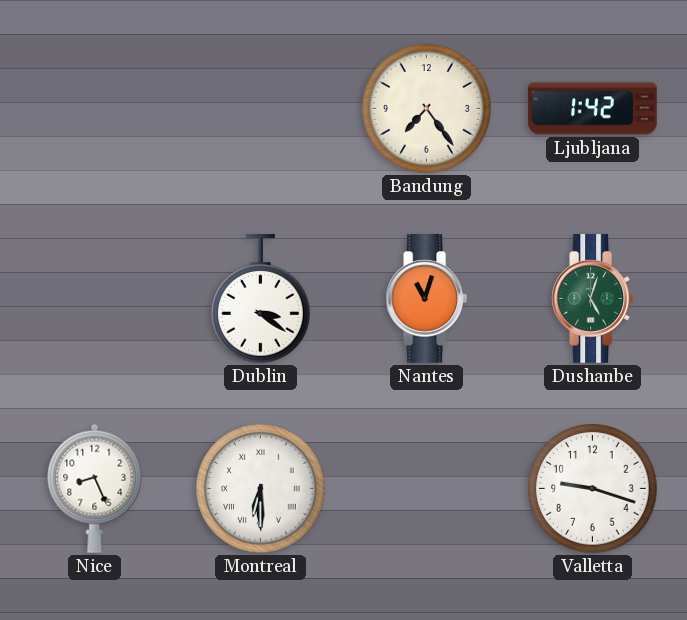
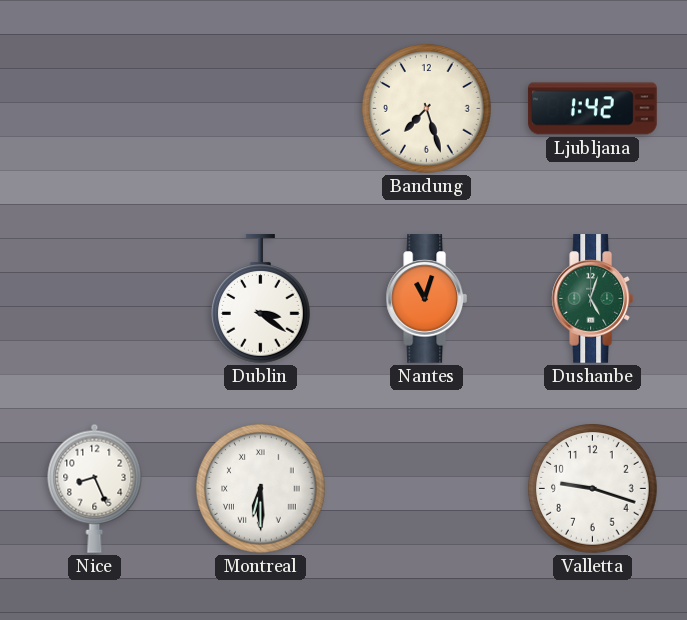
Bandung: 7:24 -> 7:27 (427, 109)
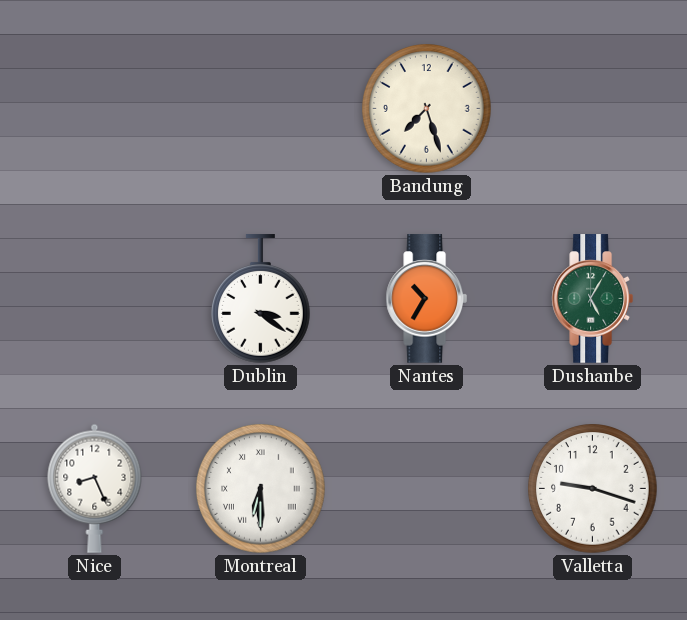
Ljubljana: 1:42 -> none (593, 109)
Nantes: 11:03 -> 10:35 (426, 299)
Dushanbe: 5:03 -> 5:05 (592, 299)
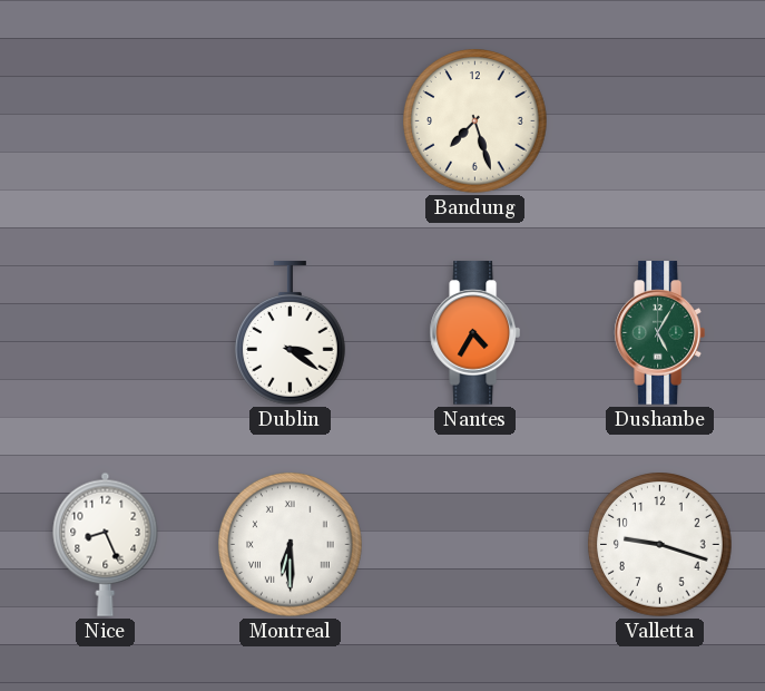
Nantes: 10:35 -> 4:35 (474, 333)
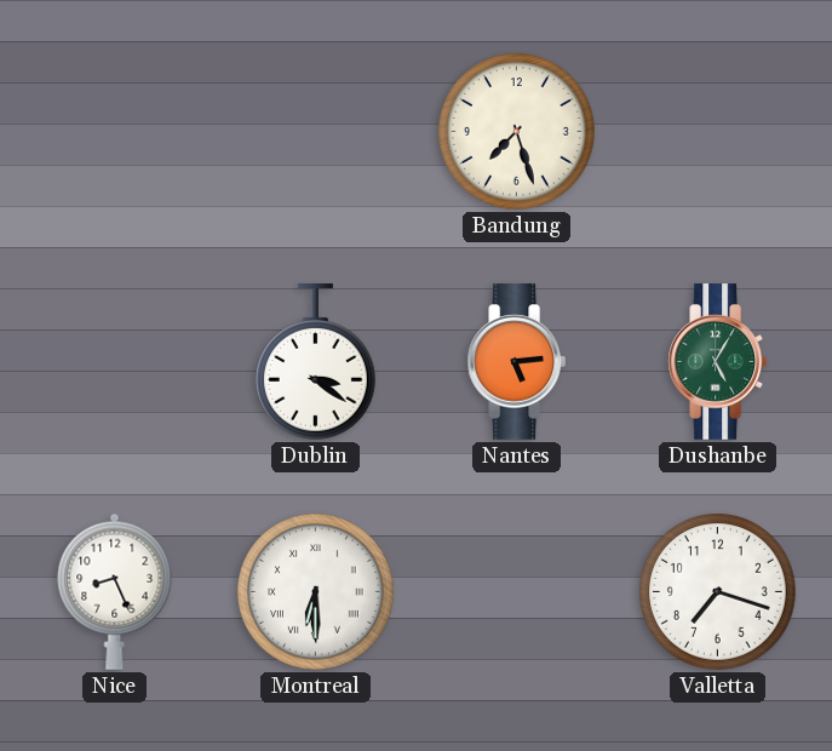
Nantes: 4:35 -> 5:14 (516, 362)
Valletta: 9:18 -> 7:18 (718, 592)
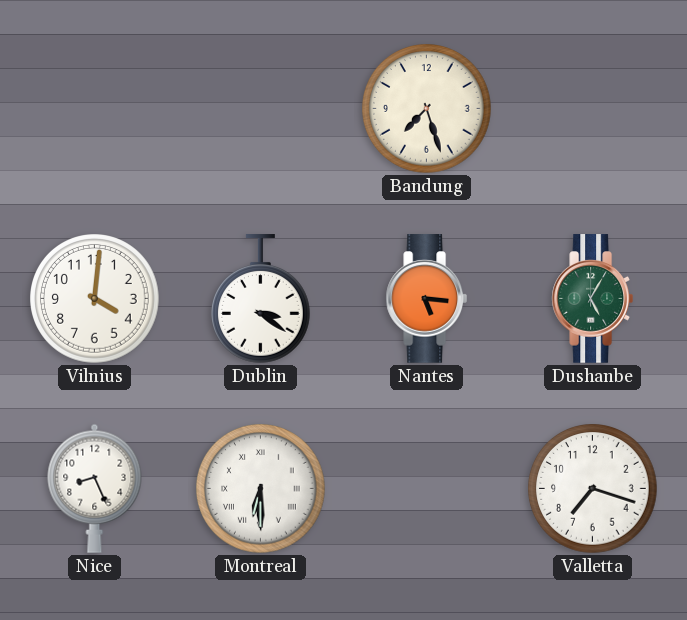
Vilnius: none -> 4:01 (95, 299)
Nantes: 5:14 -> 5:16 (426, 299)
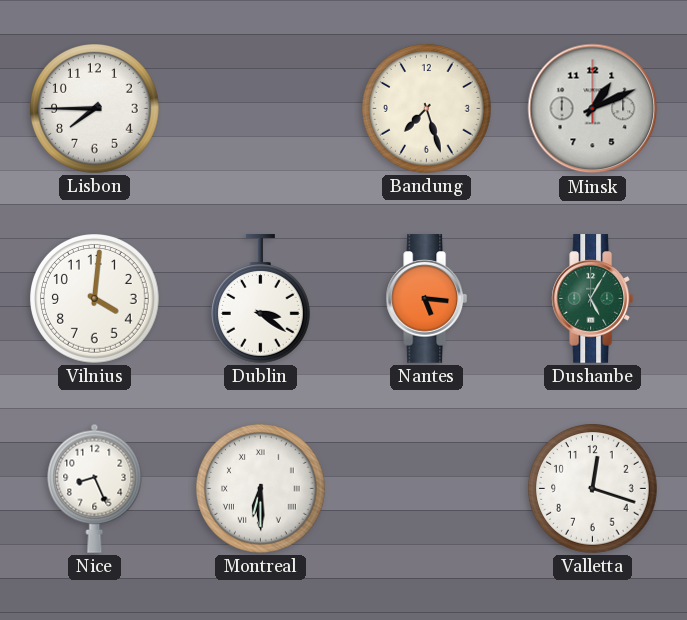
Lisbon: none -> 7:45 (95, 109)
Minsk: none -> 1:11 (593, 109)
Valletta: 7:18 -> 12:18 (593, 489)
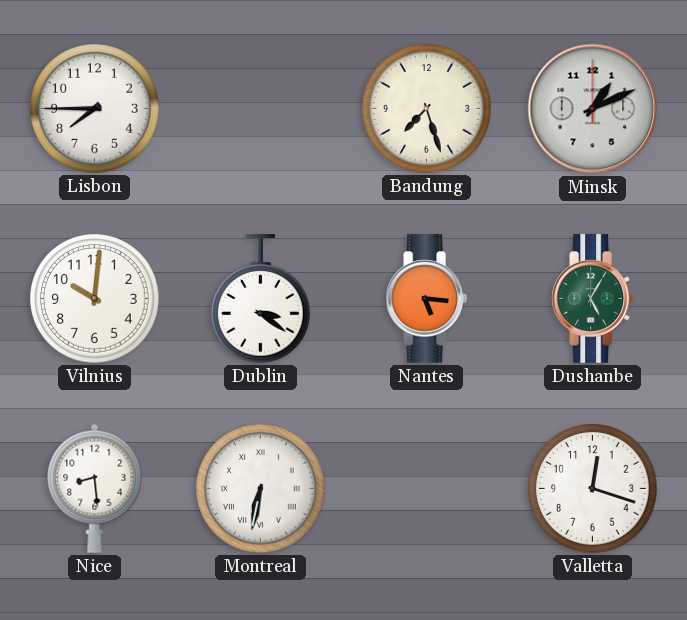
Vilnius: 4:01 -> 10:01 (95, 299)
Nice: 8:26 -> 8:29 (95, 488)
Montreal: 6:30 -> 6:32 (261, 489)
